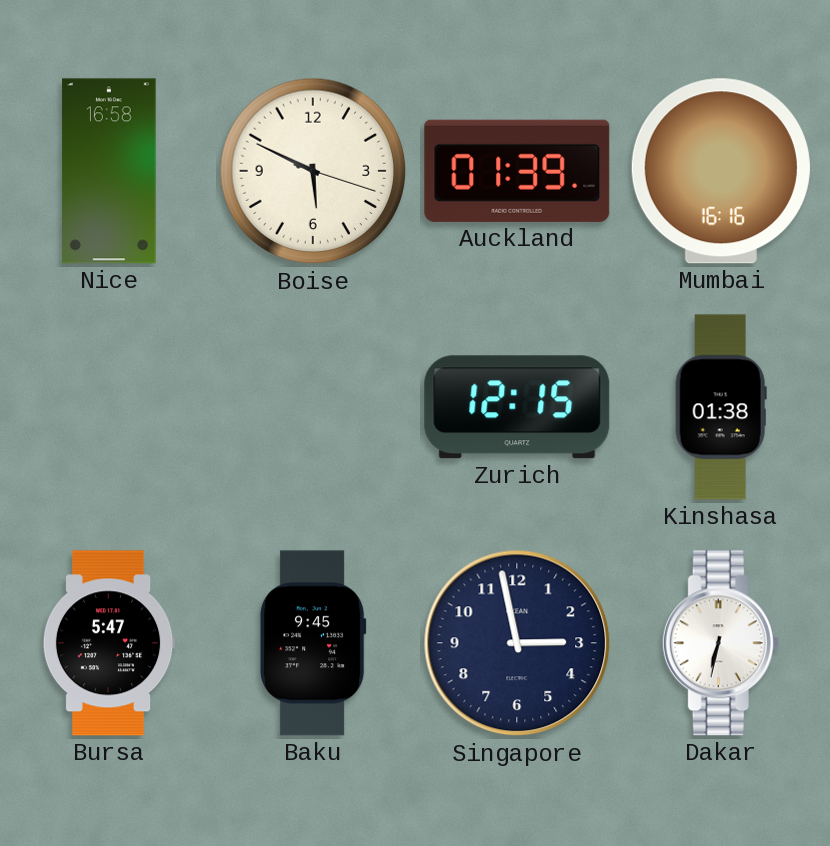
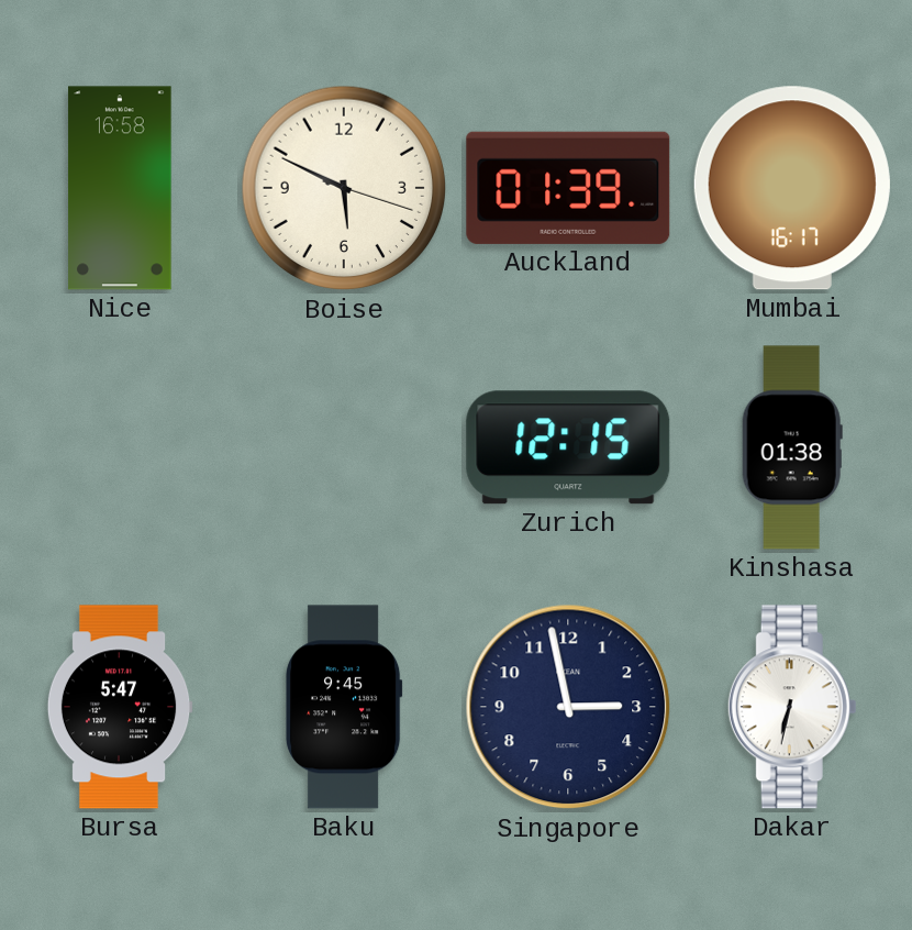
Mumbai: 16:16 -> 16:17 (792, 188)
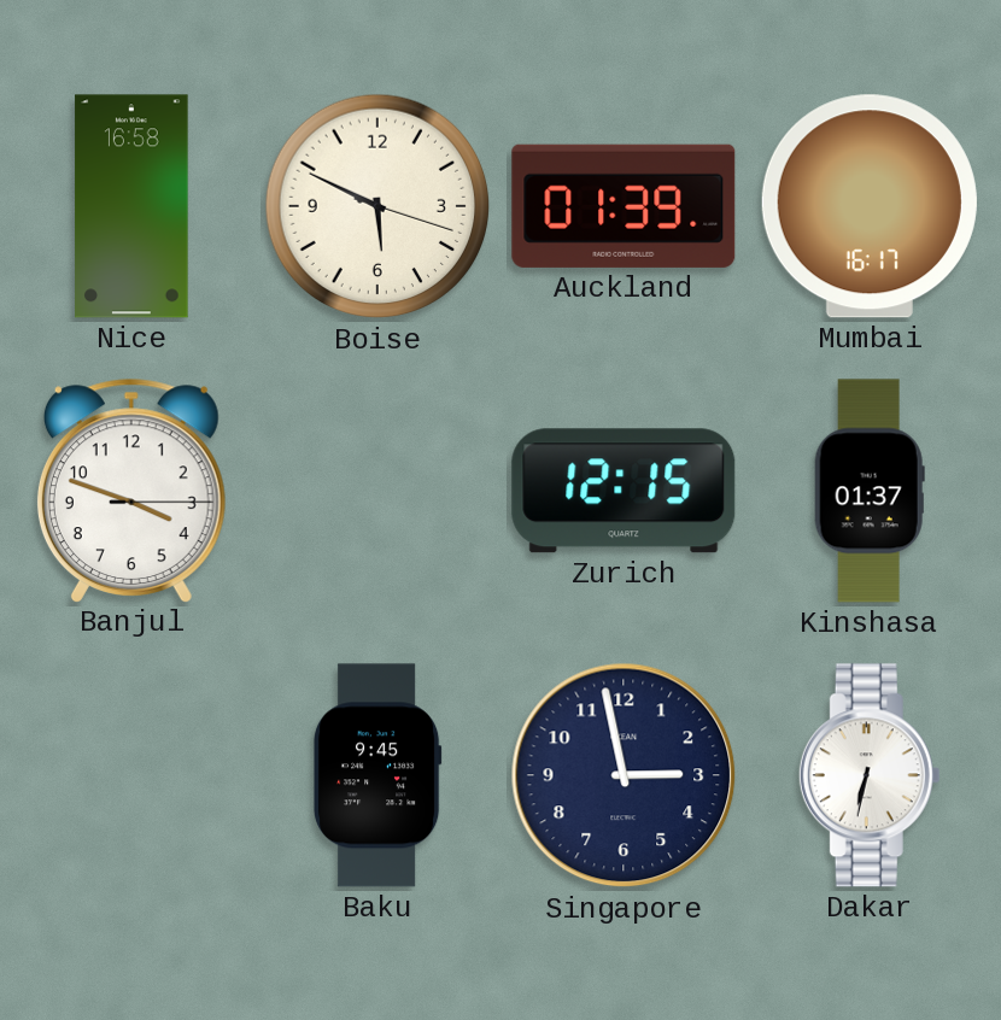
Banjul: none -> 3:48 (131, 490)
Kinshasa: 01:38 -> 01:37 (870, 491)
Bursa: 5:47 -> none (120, 707)
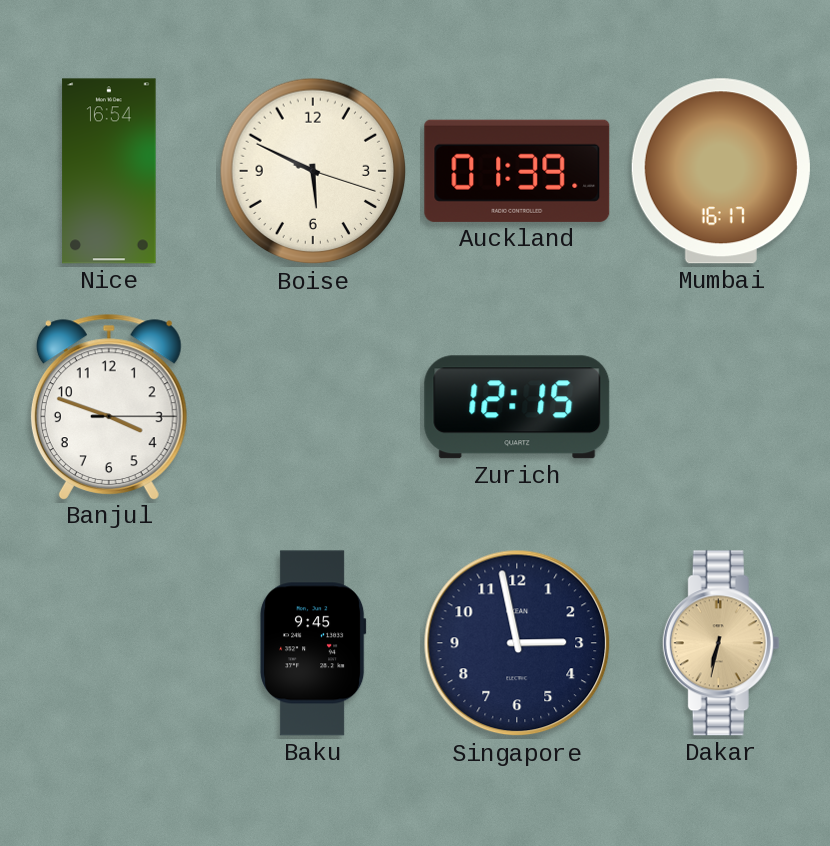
Nice: 16:58 -> 16:54 (109, 171)
Kinshasa: 01:37 -> none (870, 491)
Dakar dial: white -> champagne (721, 643)
